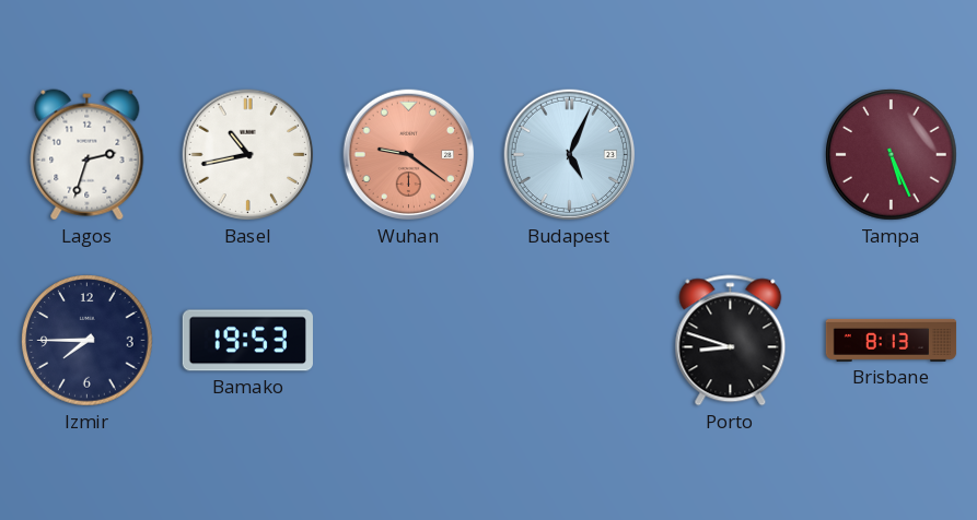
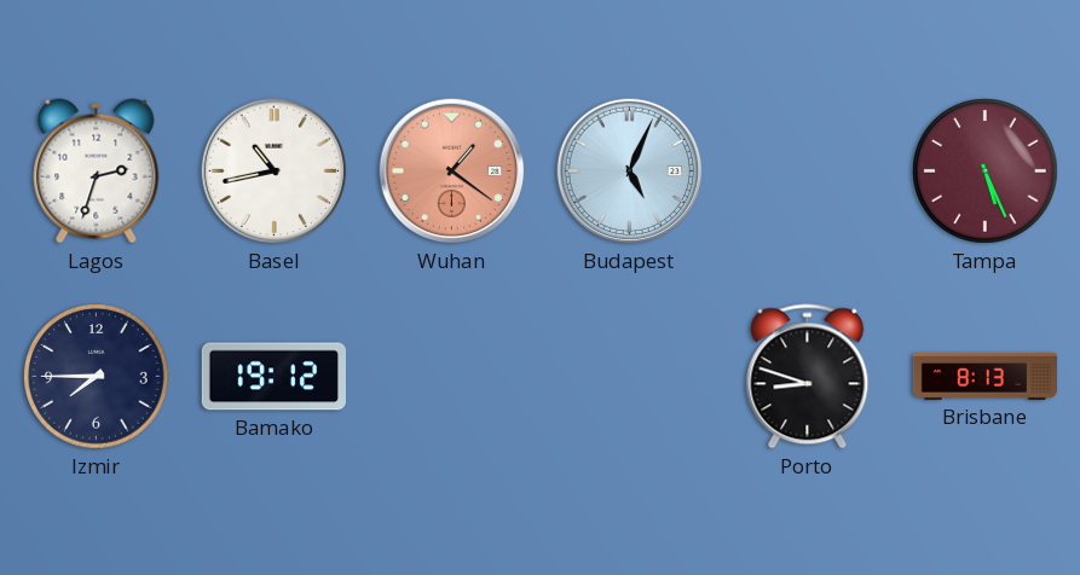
Wuhan: 9:21 -> 1:21 (452, 172)
Bamako: 19:53 -> 19:12 (273, 377)
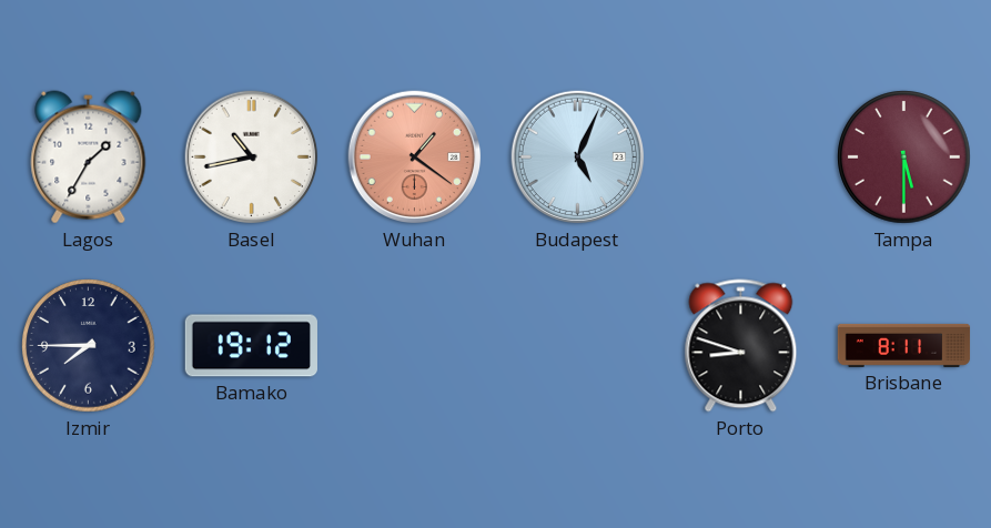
Lagos: 2:33 -> 1:35 (89, 158)
Tampa: 5:26 -> 5:30 (904, 158)
Brisbane: 8:13 -> 8:11 (904, 345)
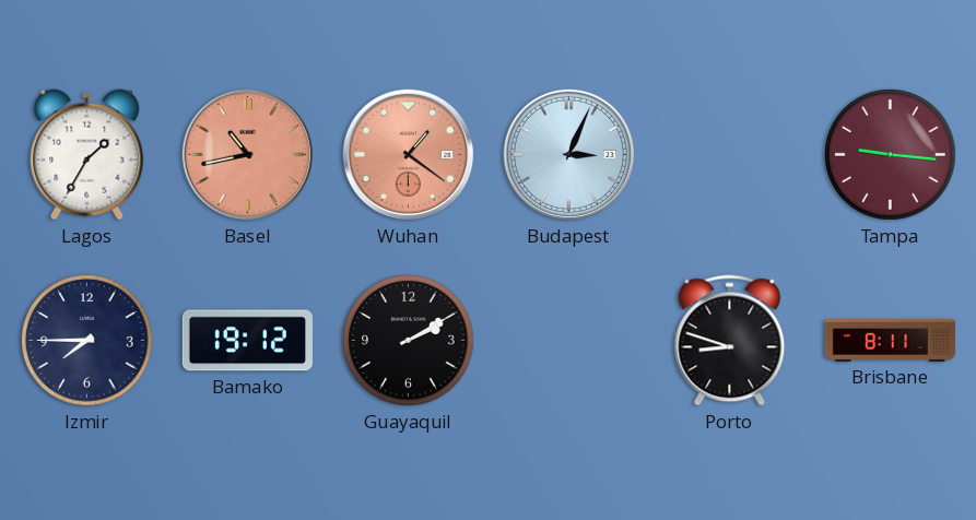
Basel dial: white -> salmon (248, 155)
Budapest: 5:04 -> 3:04 (569, 155)
Tampa: 5:30 -> 9:16 (891, 155)
Guayaquil: none -> 2:10 (409, 341)
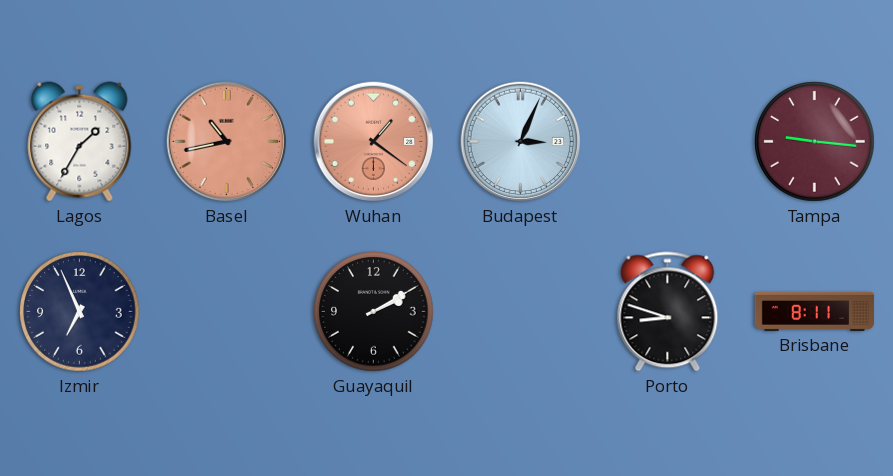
Izmir: 7:45 -> 6:56 (80, 312)
Bamako: 19:12 -> none (247, 341)
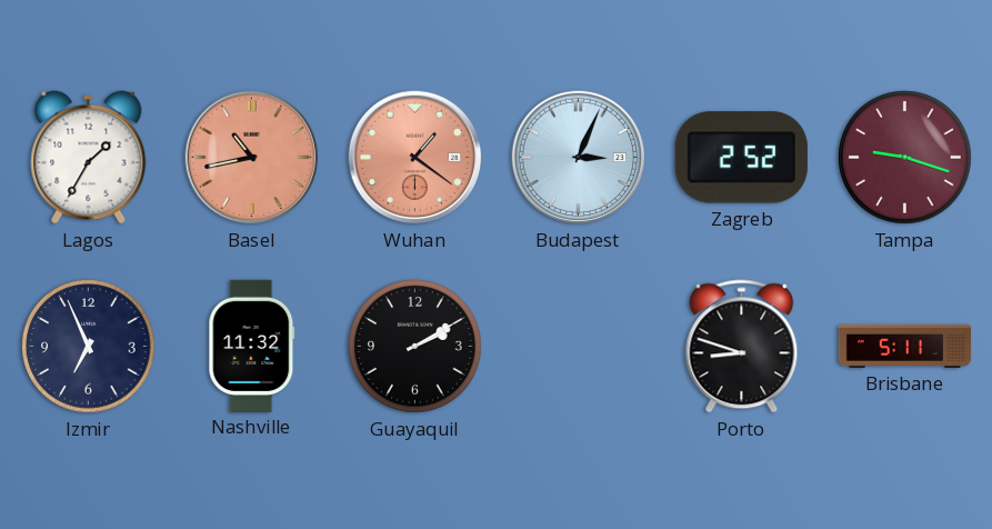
Zagreb: none -> 2:52 (741, 158)
Tampa: 9:16 -> 9:18 (905, 158)
Nashville: none -> 11:32 (252, 346)
Brisbane: 8:11 -> 5:11 (905, 346)
